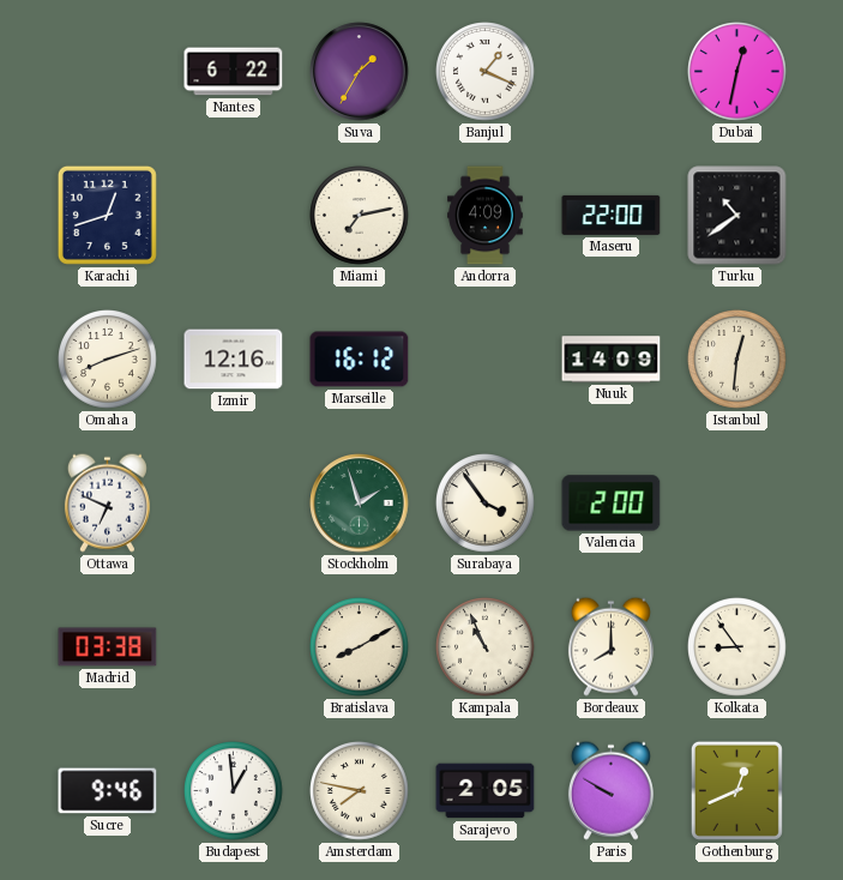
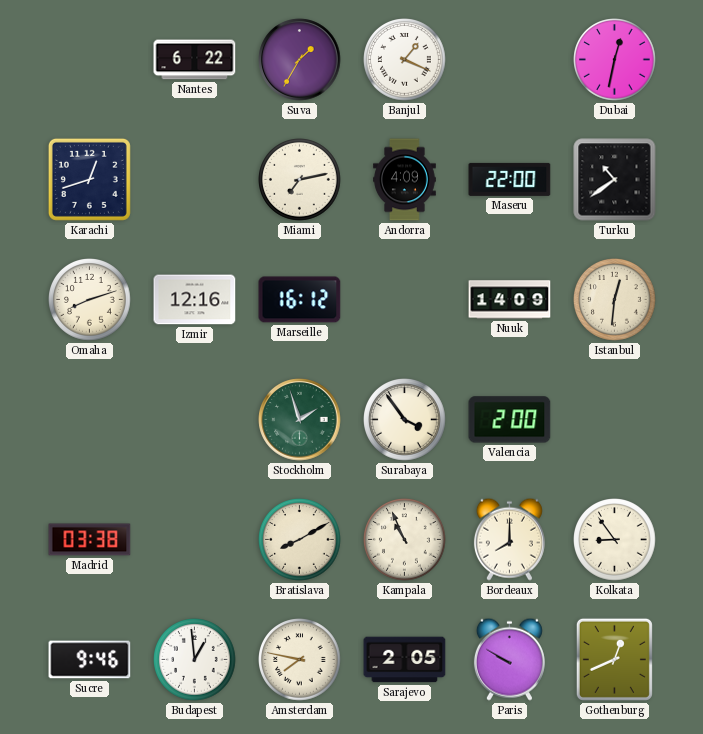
Ottawa: 6:49 -> none (107, 502)
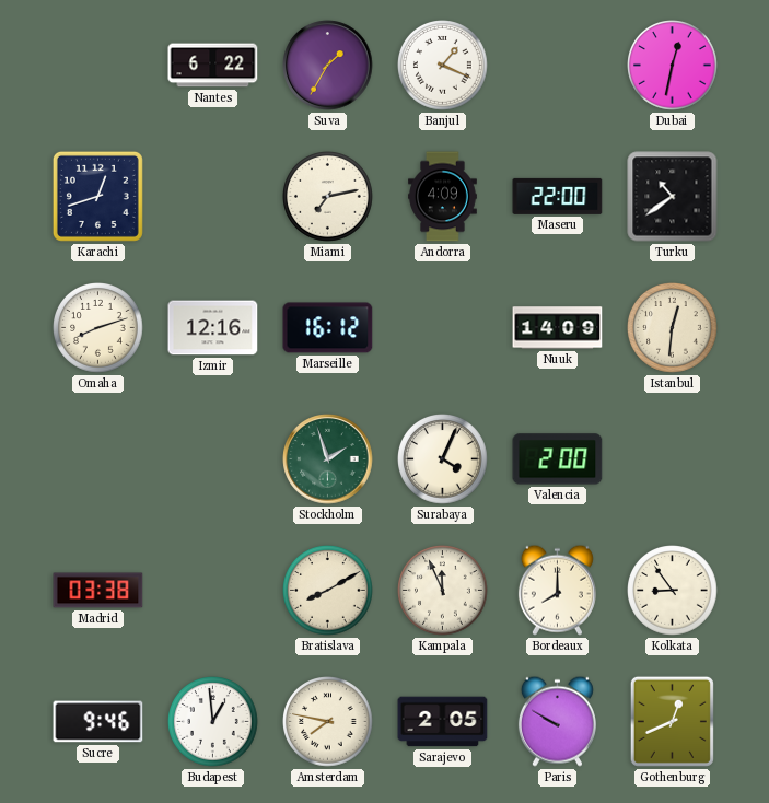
Surabaya: 3:54 -> 4:04 (443, 459)
Kampala: 10:56 -> 11:56 (443, 591)
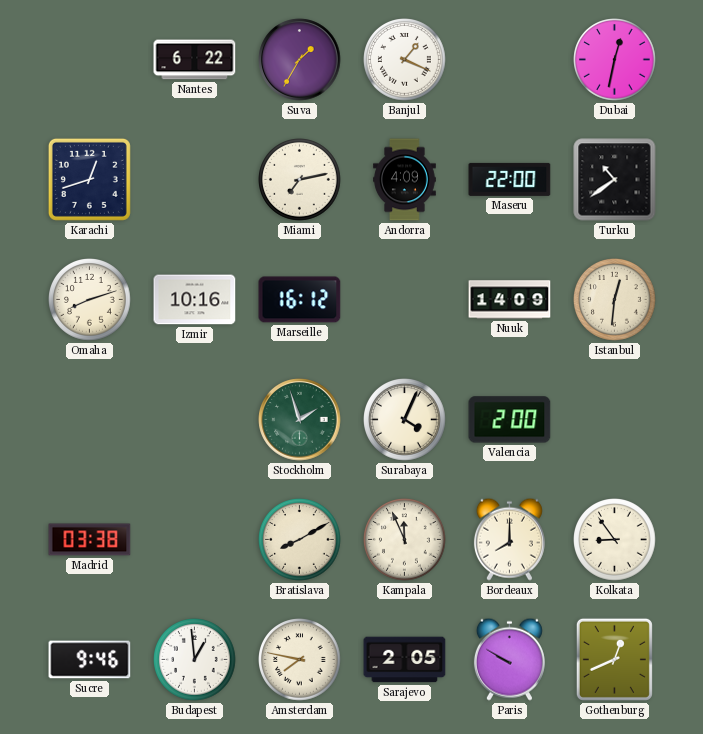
Izmir: 12:16 -> 10:16 (195, 300)
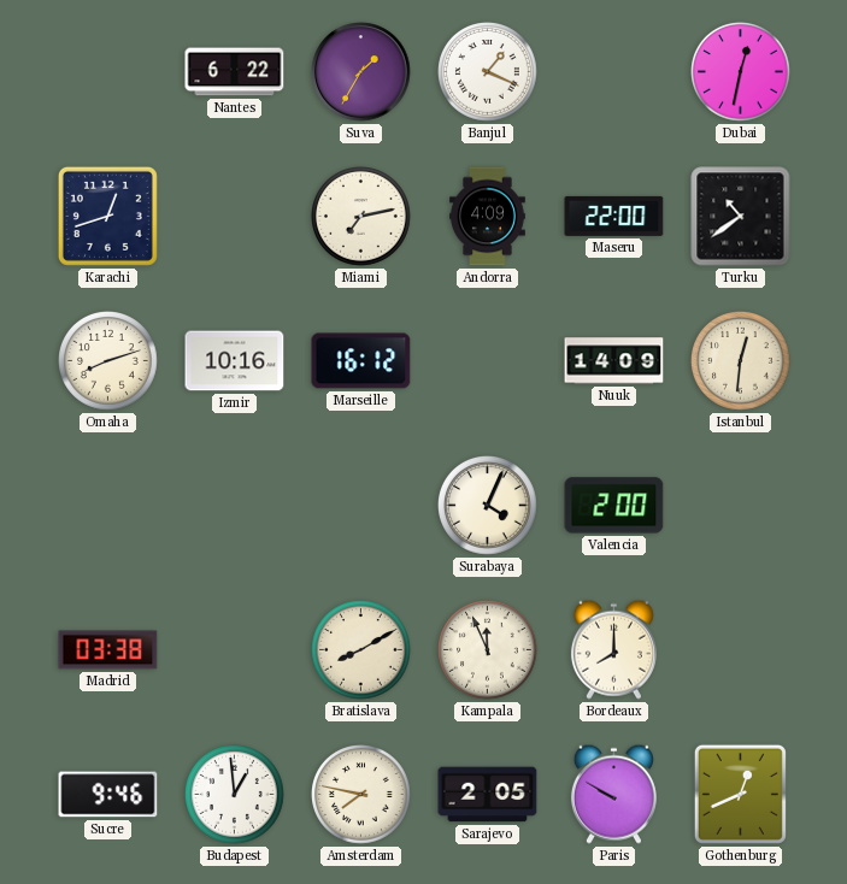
Stockholm: 1:57 -> none (300, 420)
Kolkata: 8:54 -> none (615, 540)
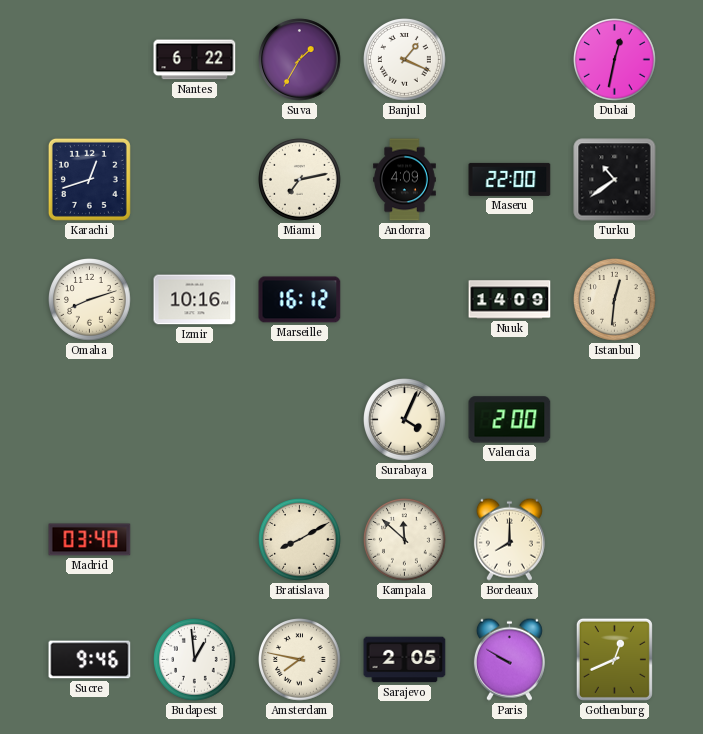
Madrid: 03:38 -> 03:40 (90, 540)
Kampala: 11:56 -> 11:52 (405, 540)
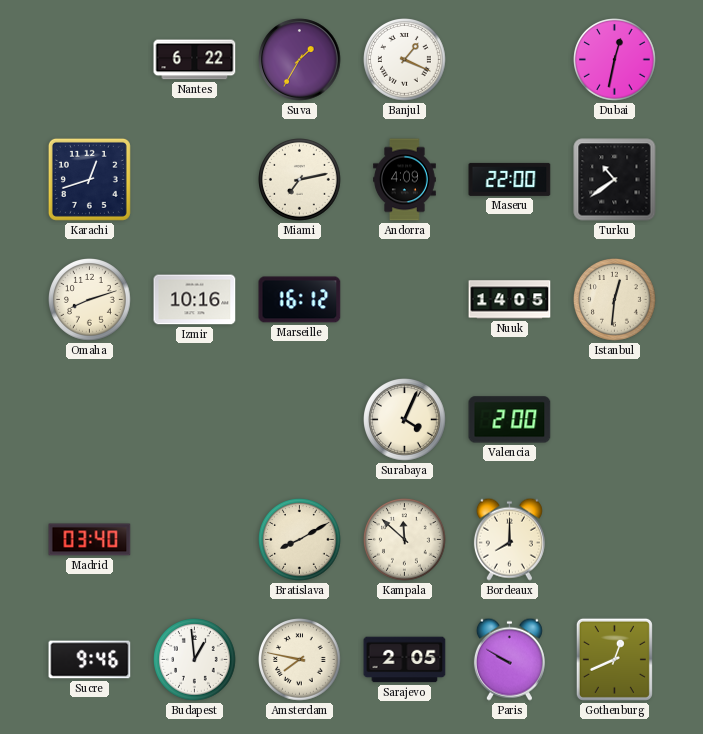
Nuuk: 14:09 -> 14:05 (510, 300)
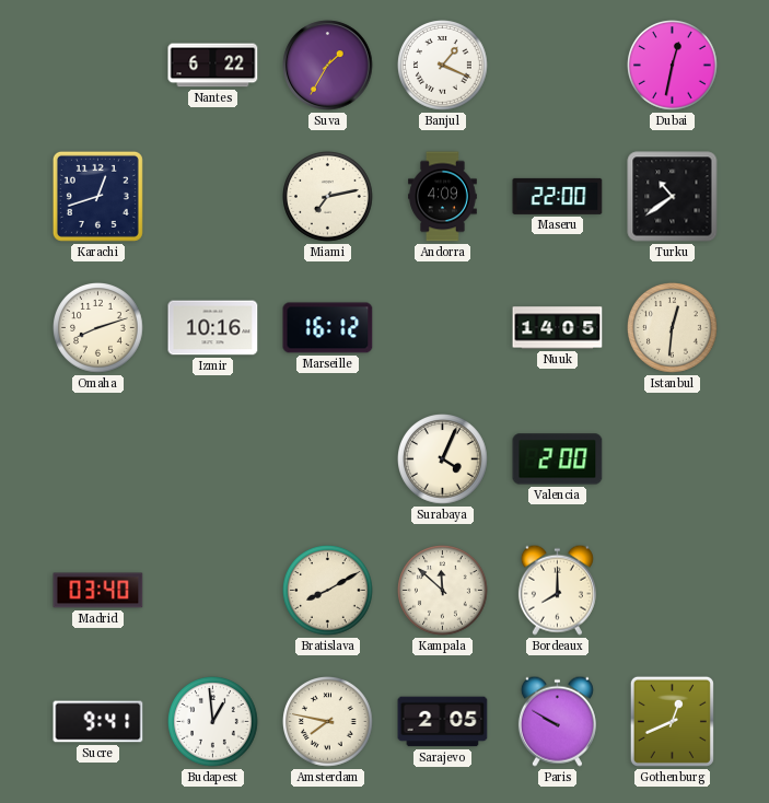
Sucre: 9:46 -> 9:41 (98, 722)
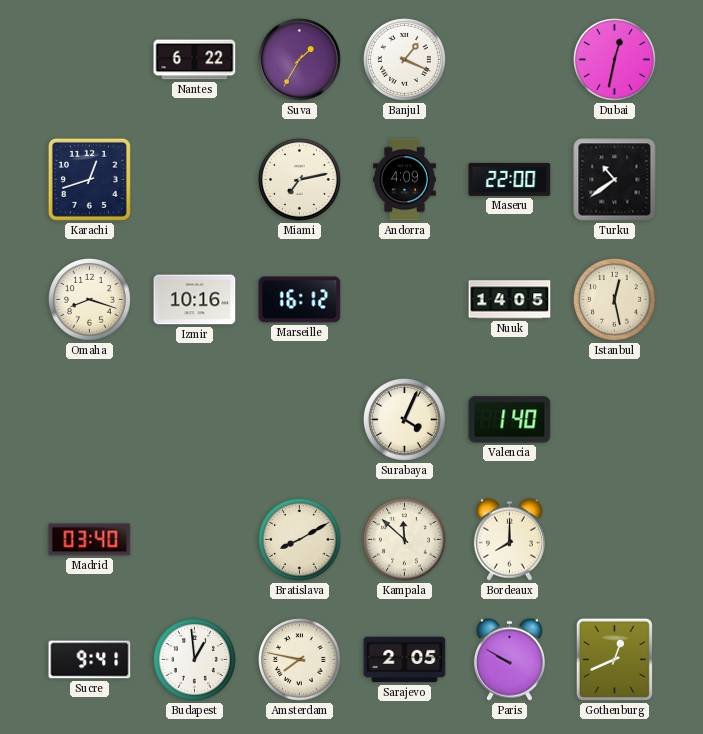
Omaha: 8:12 -> 8:18 (90, 300)
Istanbul: 12:31 -> 12:28 (615, 300)
Valencia: 2:00 -> 1:40 (510, 420)
